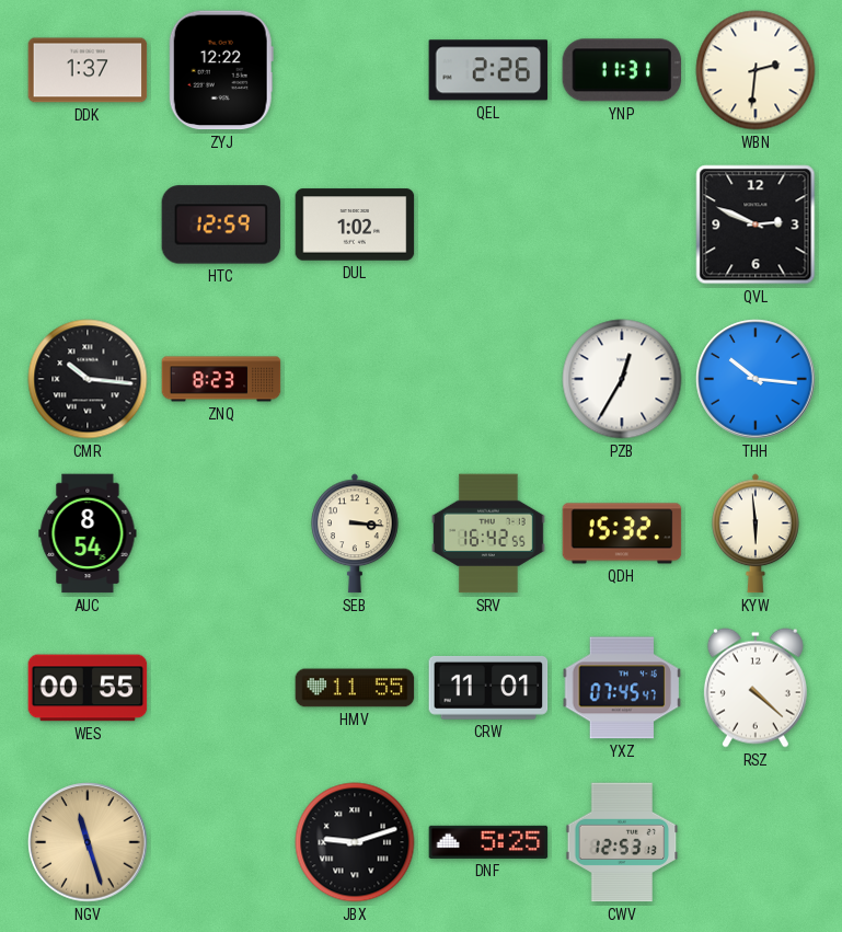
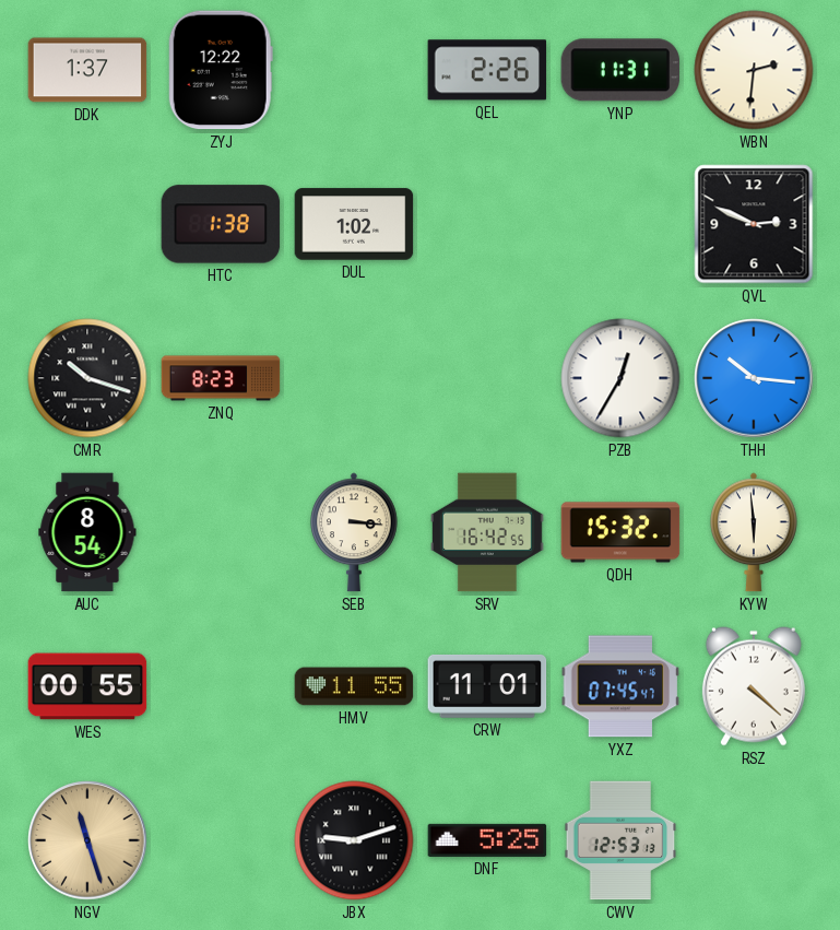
HTC: 12:59 -> 1:38 (221, 224)
CMR: 10:16 -> 10:18 (87, 378)
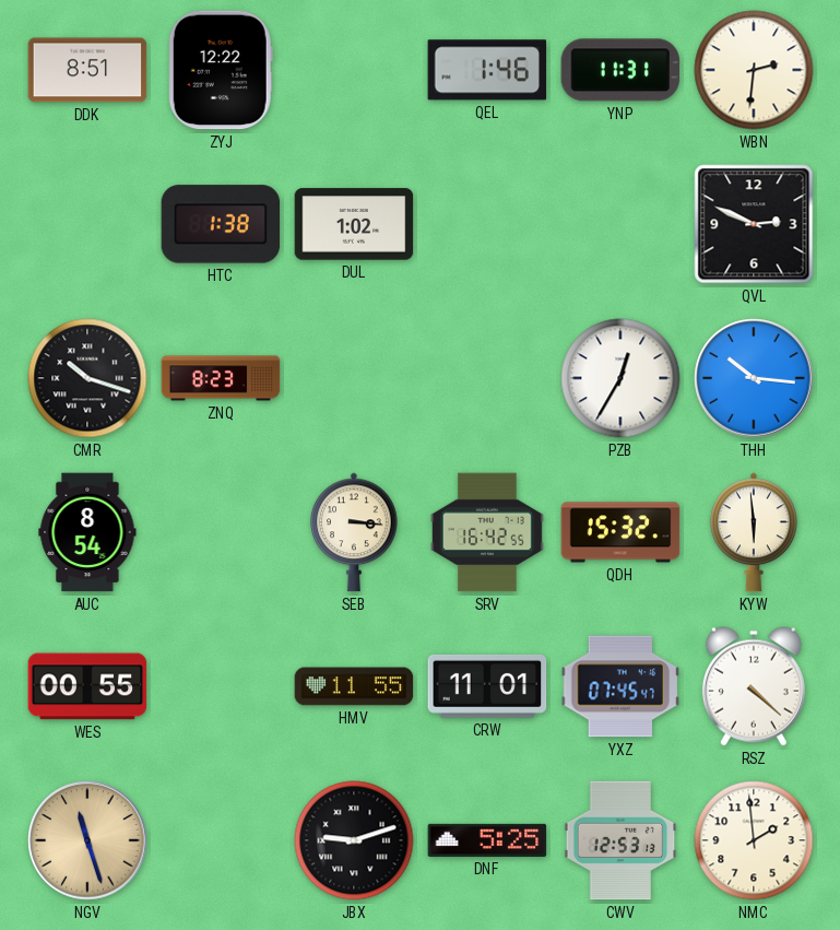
DDK: 1:37 -> 8:51 (87, 70)
QEL: 2:26 -> 1:46 (487, 70)
NMC: none -> 1:59 (754, 840)
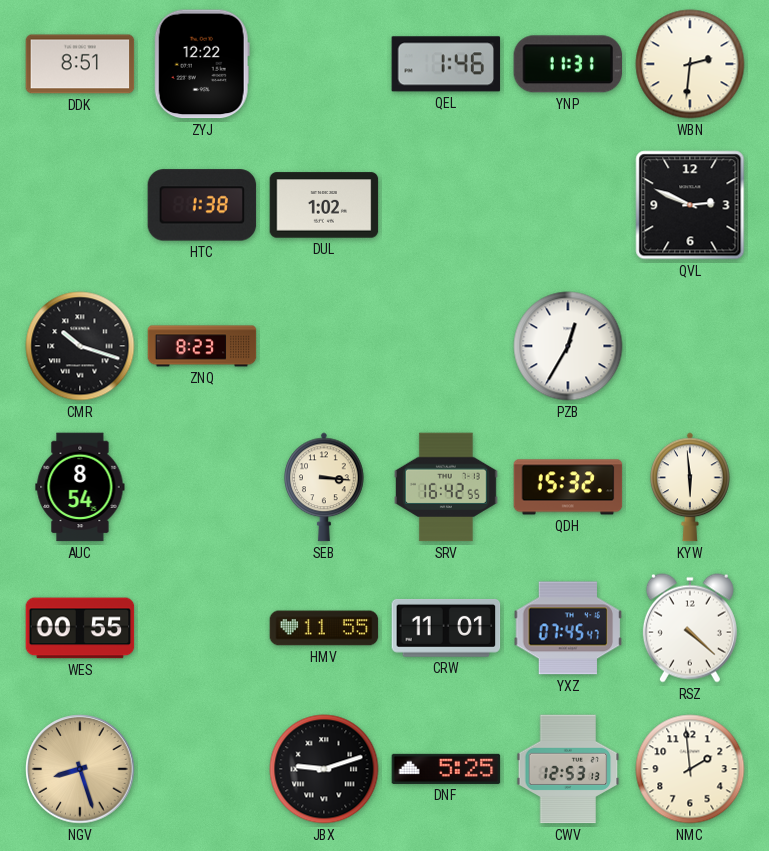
THH: 10:16 -> none (754, 378)
NGV: 11:27 -> 8:27 (80, 769)
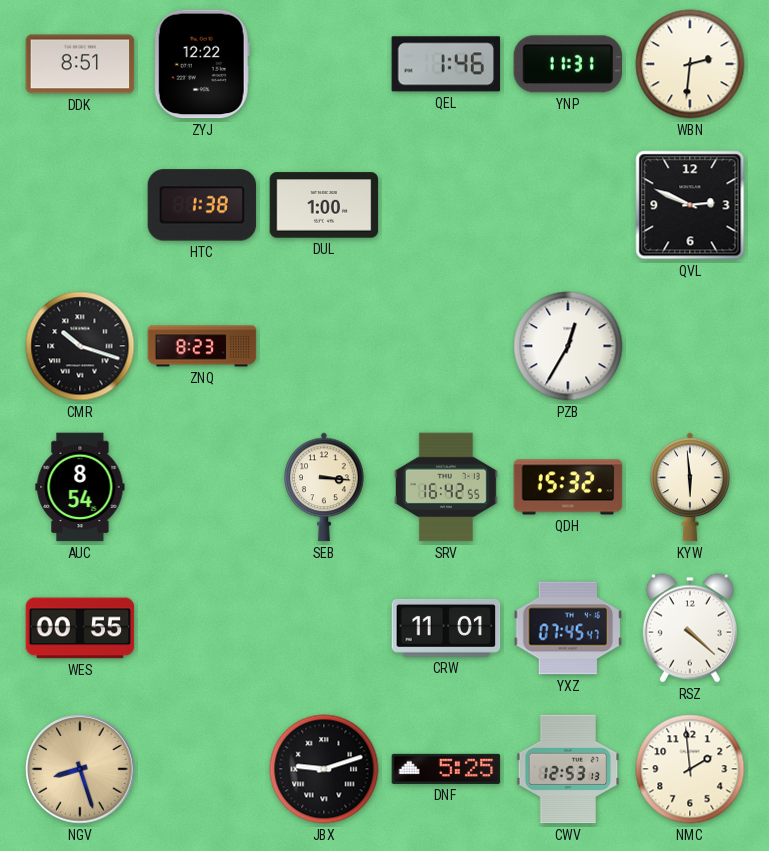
DUL: 1:02 -> 1:00 (324, 205)
HMV: 11:55 -> none (324, 628)
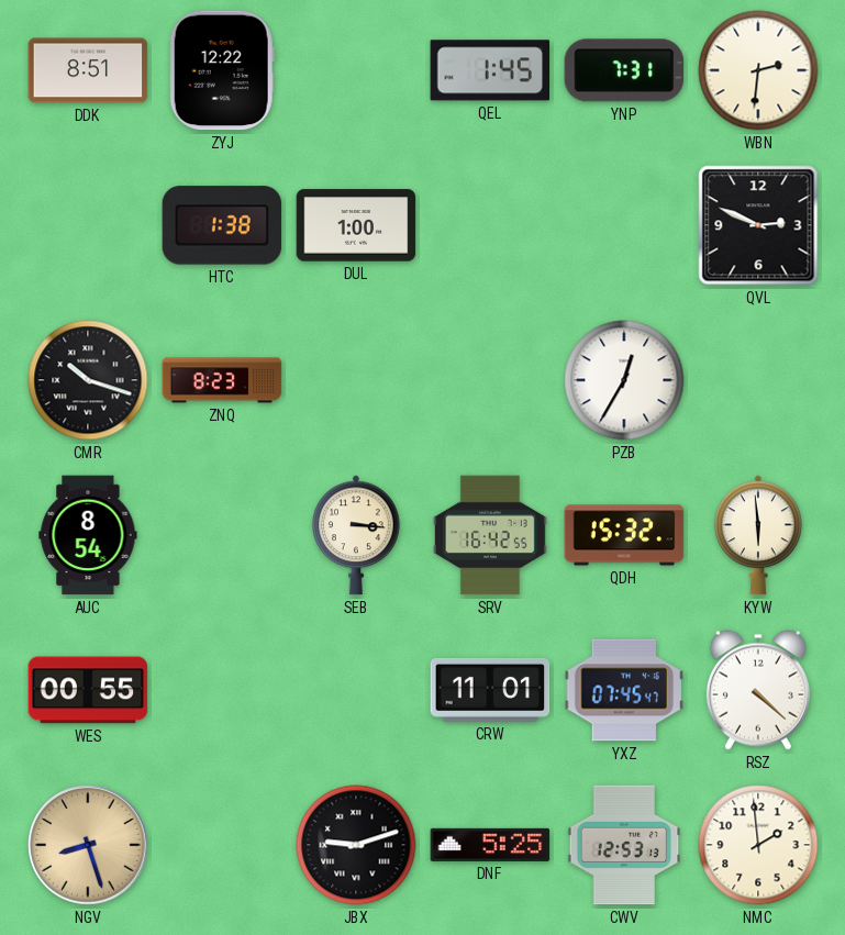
QEL: 1:46 -> 1:45 (490, 70)
YNP: 11:31 -> 7:31 (624, 70)
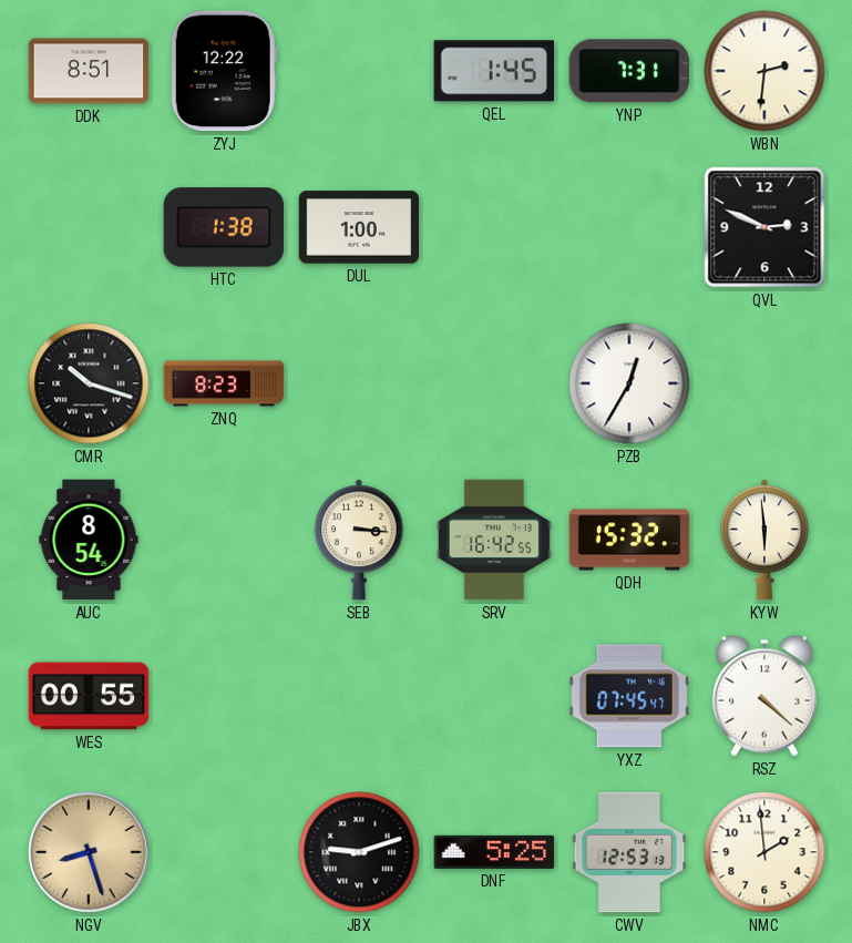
CRW: 11:01 -> none (490, 690)
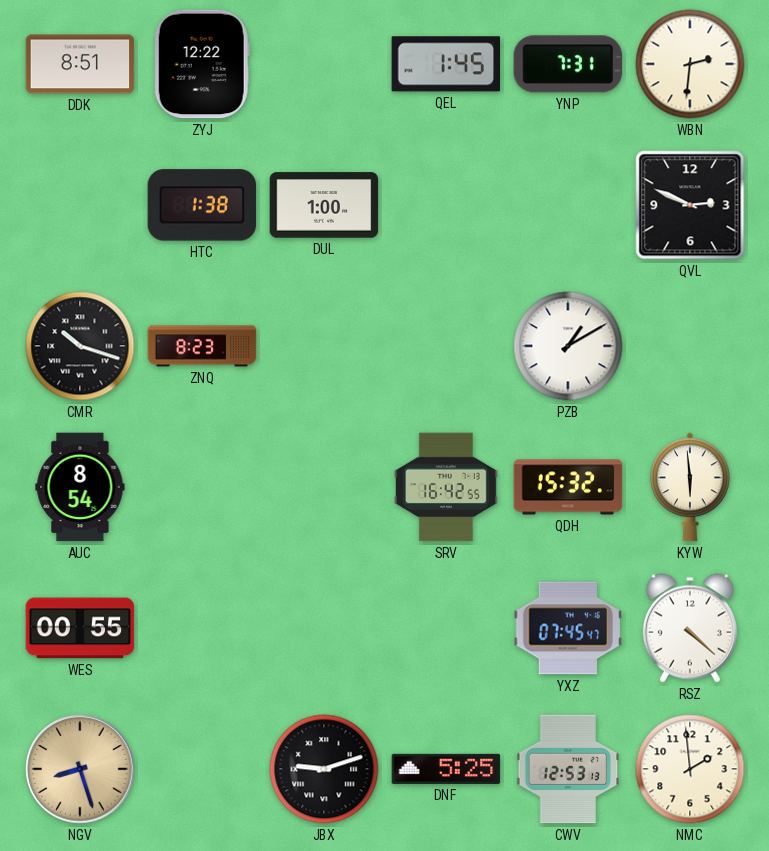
PZB: 12:35 -> 1:10 (568, 346)
SEB: 3:16 -> none (360, 540)
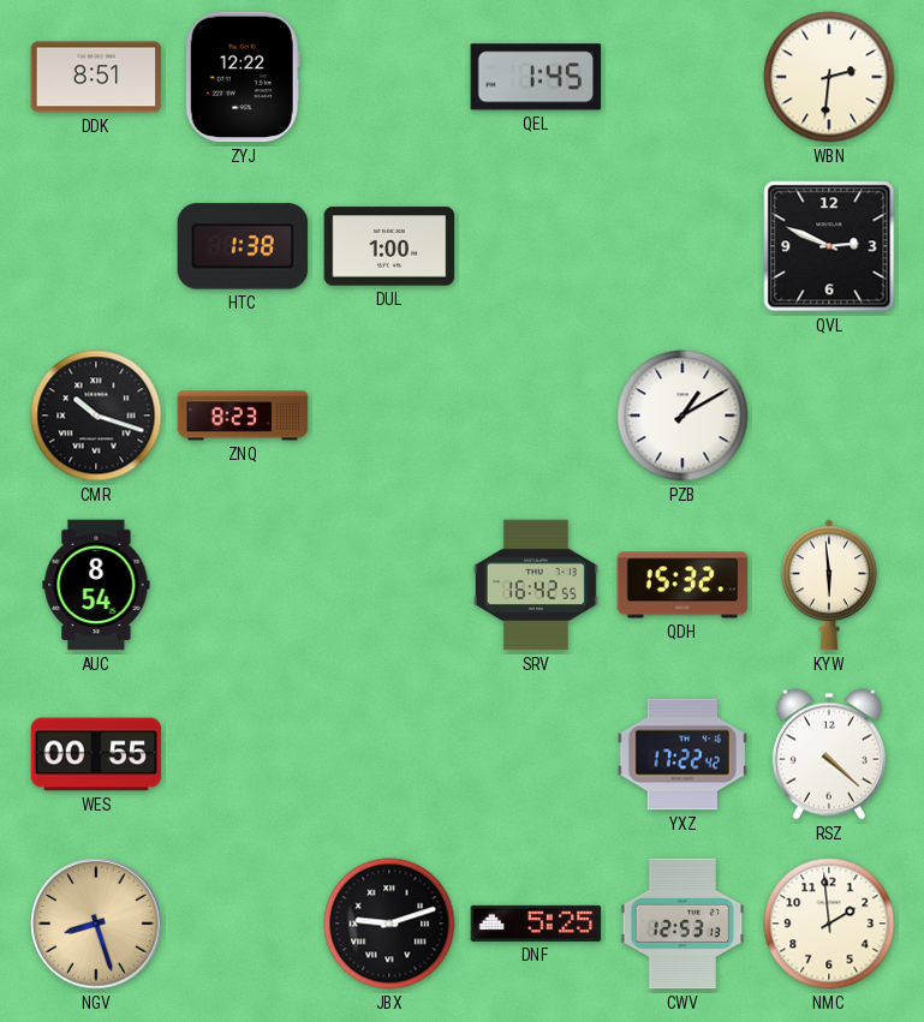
YNP: 7:31 -> none (568, 64)
YXZ: 07:45 -> 17:22 (682, 754)
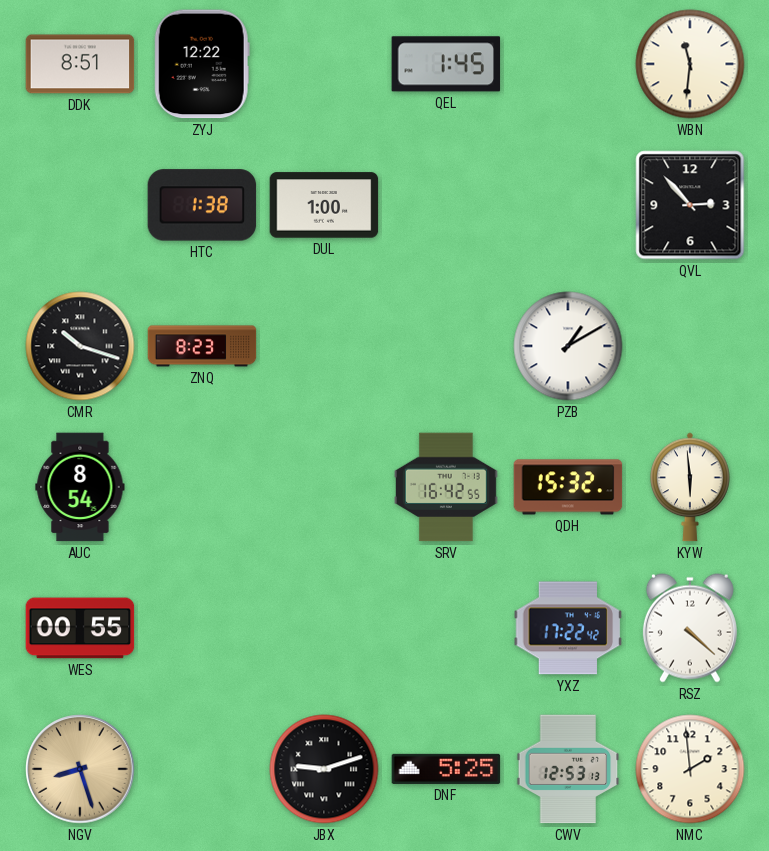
WBN: 2:31 -> 11:31 (690, 64)
QVL: 2:49 -> 2:53 (690, 205)
